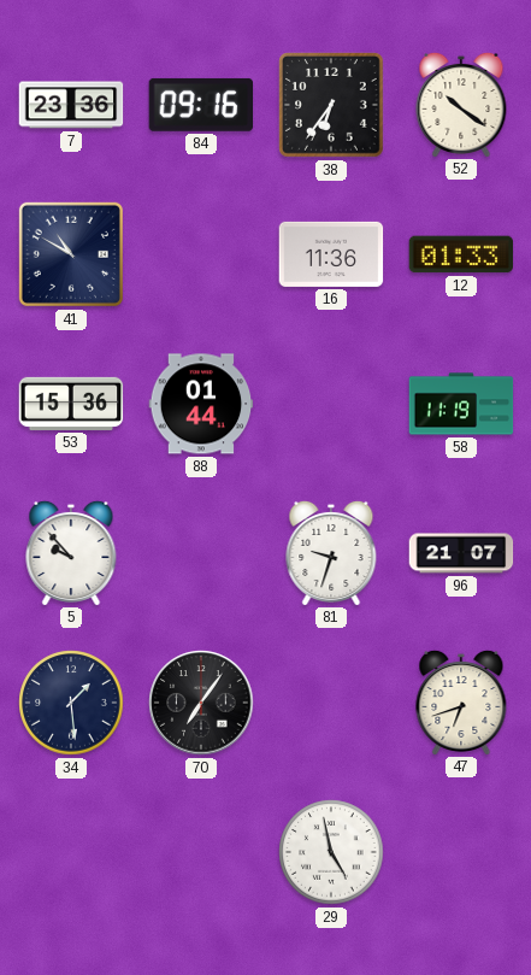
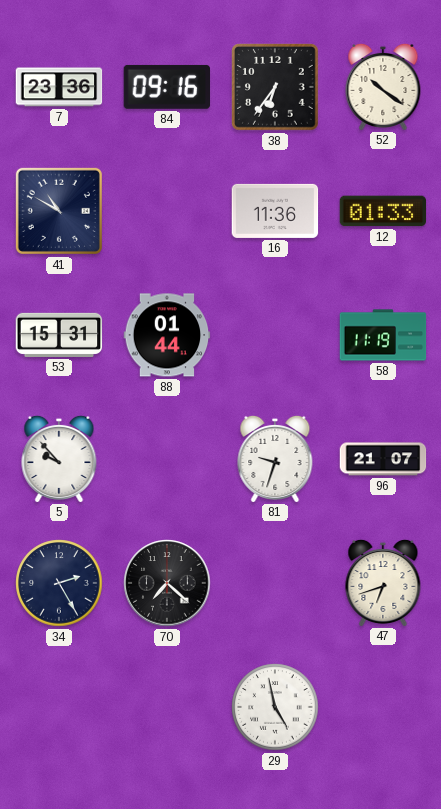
53: 15:36 -> 15:31 (59, 335)
34: 1:29 -> 2:25 (59, 583)
70: 7:06 -> 7:22 (167, 583)
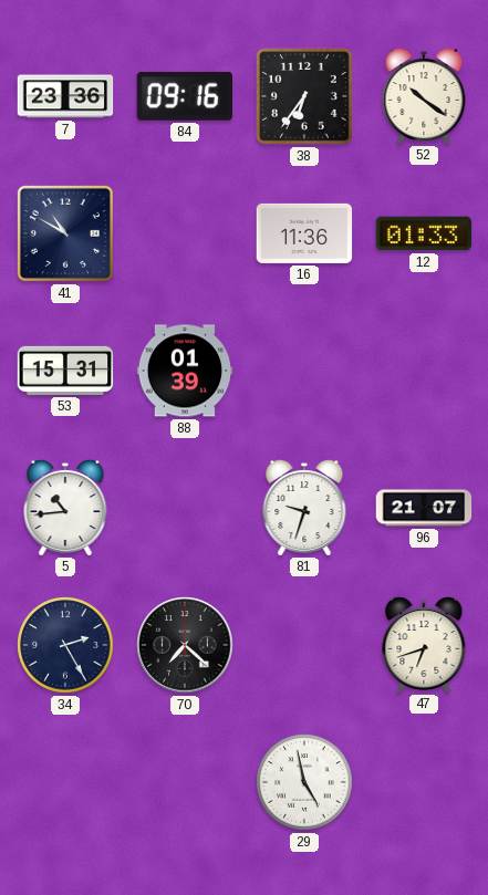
88: 01:44 -> 01:39 (185, 371)
58: 11:19 -> none (383, 335)
5: 9:53 -> 10:44 (65, 507)
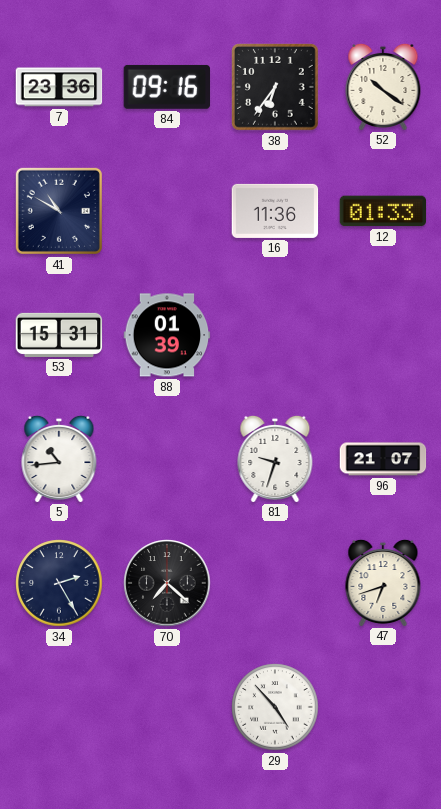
29: 4:58 -> 4:53 (275, 707)
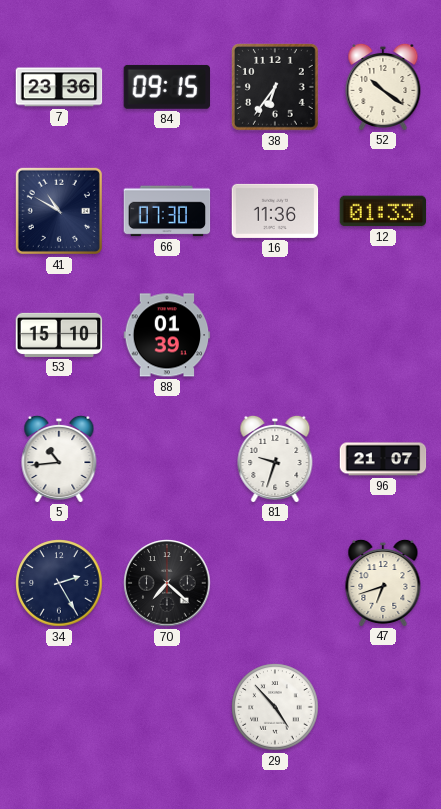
84: 09:16 -> 09:15 (166, 87)
66: none -> 07:30 (167, 211)
53: 15:31 -> 15:10 (59, 335)
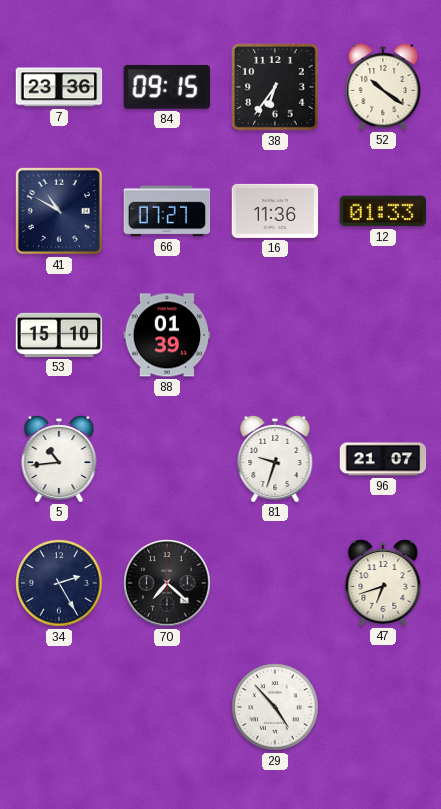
66: 07:30 -> 07:27 (167, 211)
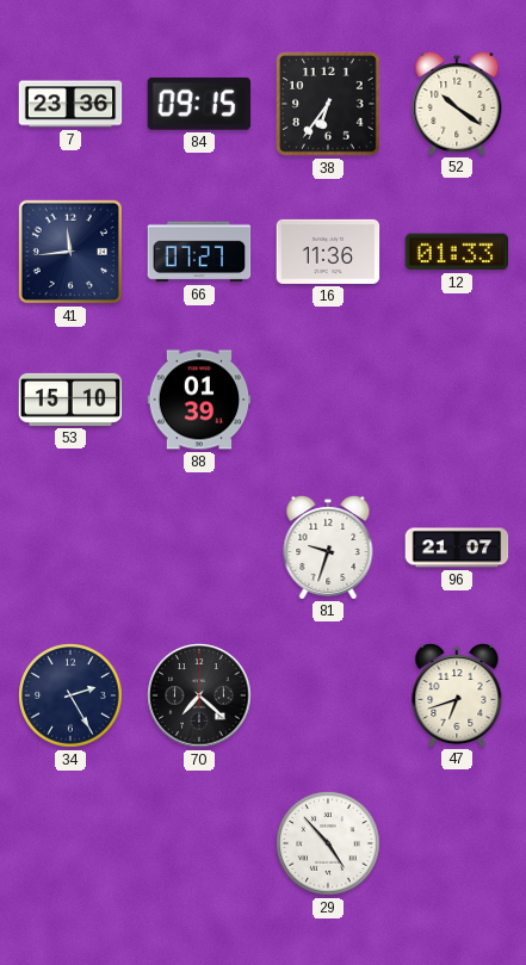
41: 10:50 -> 11:44 (70, 252)
5: 10:44 -> none (59, 458)
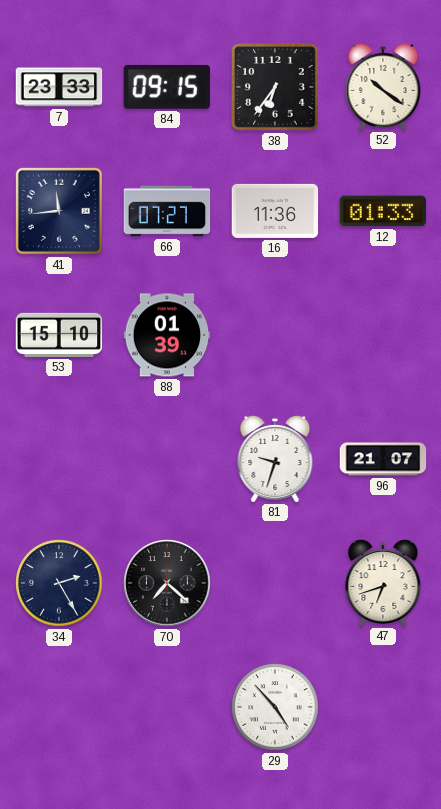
7: 23:36 -> 23:33 (59, 87)
